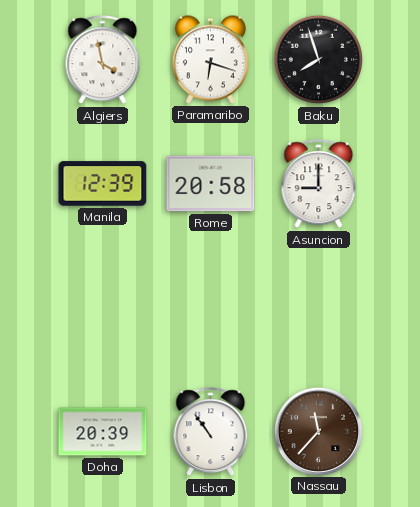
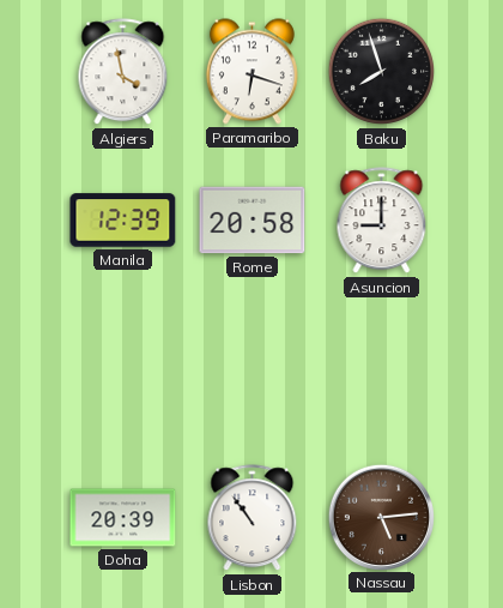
Nassau: 11:37 -> 5:14 (381, 517)
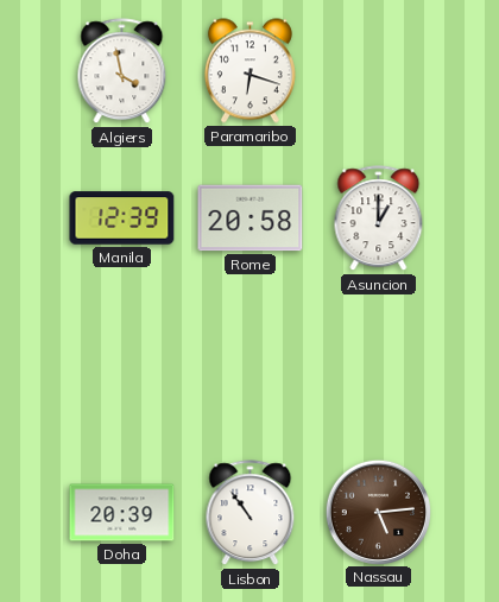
Baku: 7:57 -> none (382, 72)
Asuncion: 9:00 -> 1:00 (379, 218)
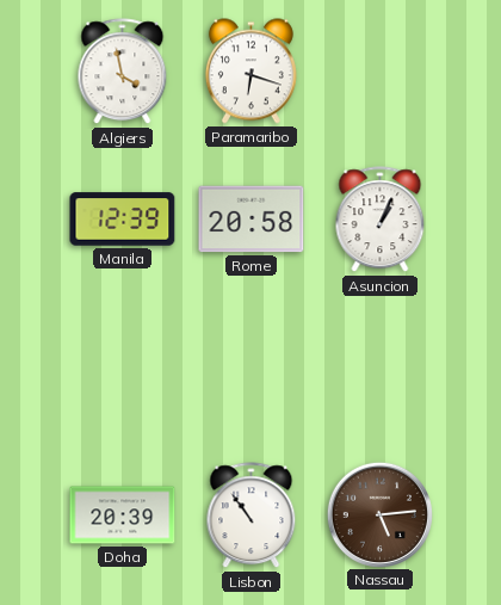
Asuncion: 1:00 -> 1:04 (381, 220)
